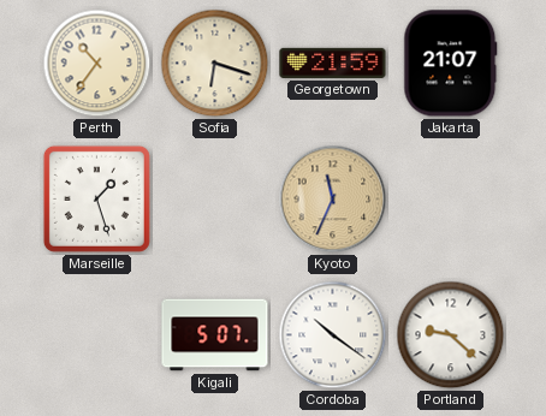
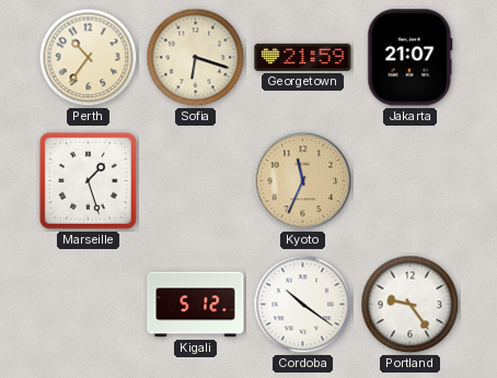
Kigali: 5:07 -> 5:12 (196, 305)
Portland: 9:22 -> 9:24 (411, 305)
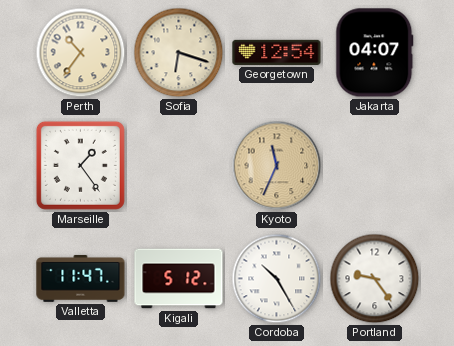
Georgetown: 21:59 -> 12:54 (277, 52)
Jakarta: 21:07 -> 04:07 (375, 53)
Marseille: 1:27 -> 1:24 (80, 165)
Valletta: none -> 11:47 (81, 278)
Cordoba: 10:21 -> 10:25 (277, 279)
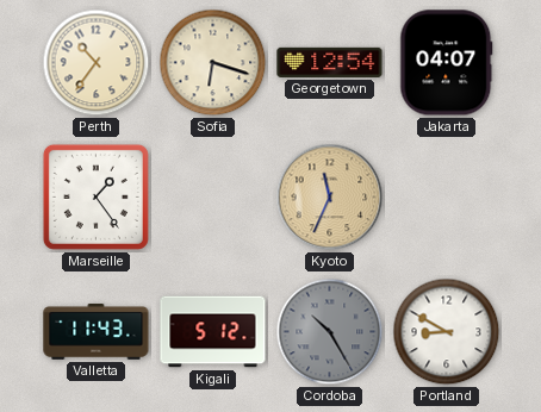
Valletta: 11:47 -> 11:43 (97, 331)
Cordoba dial: white -> grey (330, 332)
Portland: 9:24 -> 8:50 (447, 332)
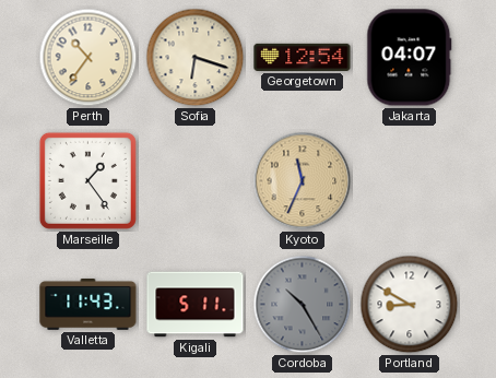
Kigali: 5:12 -> 5:11 (196, 305)
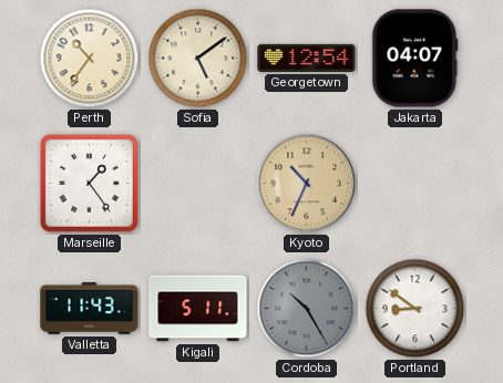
Sofia: 6:18 -> 5:09 (198, 59)
Kyoto: 11:34 -> 10:34 (307, 184)
Portland: 8:50 -> 8:51 (415, 309)
